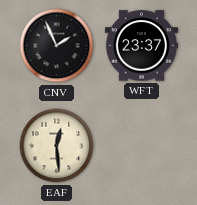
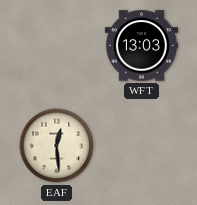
CNV: 1:56 -> none (57, 46)
WFT: 23:37 -> 13:03 (141, 46)
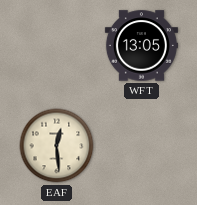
WFT: 13:03 -> 13:05 (141, 46)
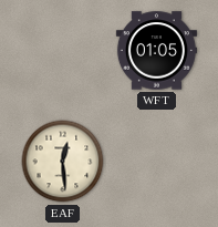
WFT: 13:05 -> 01:05 (156, 51)
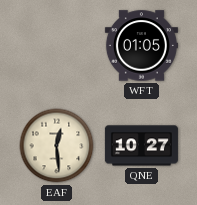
QNE: none -> 10:27 (141, 146)
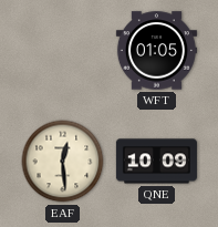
QNE: 10:27 -> 10:09 (156, 162)
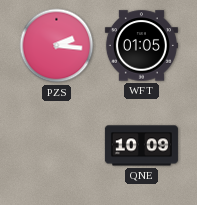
PZS: none -> 2:16 (57, 46)
EAF: 12:29 -> none (63, 162)
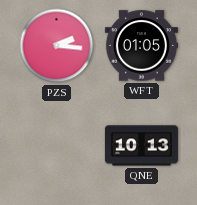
QNE: 10:09 -> 10:13 (141, 146)
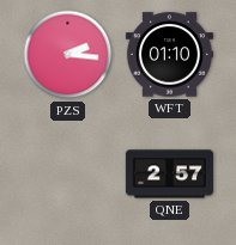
WFT: 01:05 -> 01:10 (169, 55)
QNE: 10:13 -> 2:57 (169, 174)
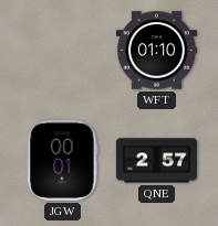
PZS: 2:16 -> none (68, 55)
JGW: none -> 00:01 (62, 160)
